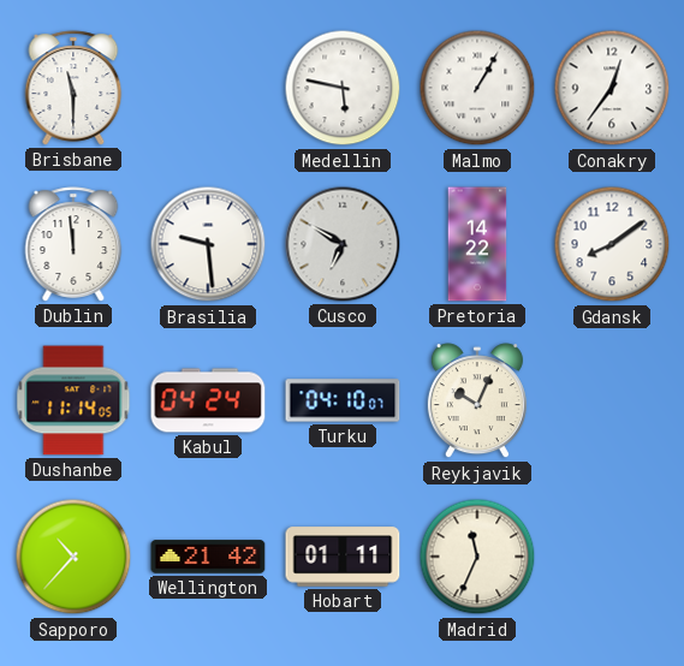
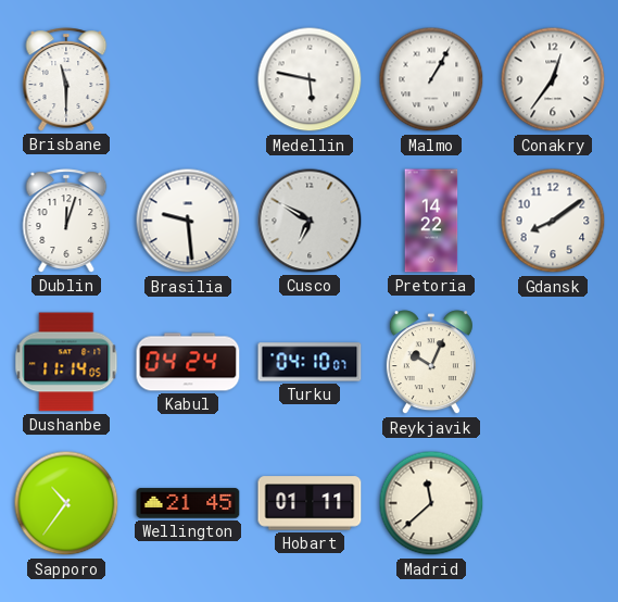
Dublin: 11:59 -> 12:03 (66, 221)
Sapporo: 10:37 -> 10:36 (66, 503)
Wellington: 21:42 -> 21:45 (188, 503)
Madrid: 11:34 -> 11:38 (431, 503)
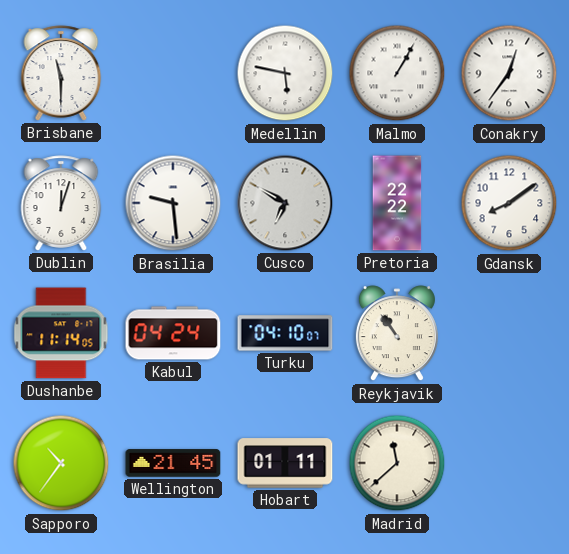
Pretoria: 14:22 -> 22:22 (397, 203)
Reykjavik: 10:04 -> 10:54 (397, 334)
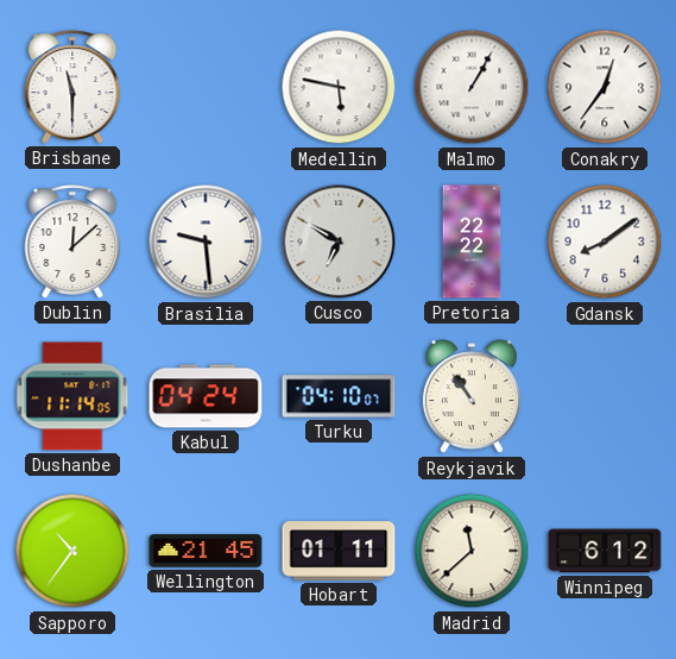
Dublin: 12:03 -> 12:08 (72, 241)
Winnipeg: none -> 6:12 (605, 551)
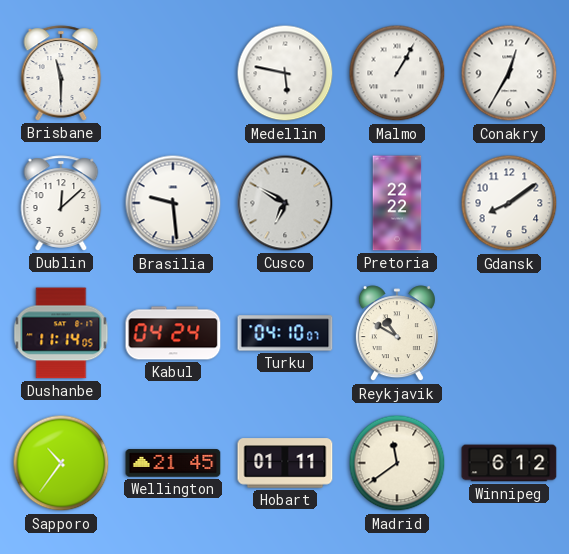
Conakry: 12:36 -> 12:35 (509, 73)
Reykjavik: 10:54 -> 10:50 (397, 334)
Madrid: 11:38 -> 11:39 (397, 463)
